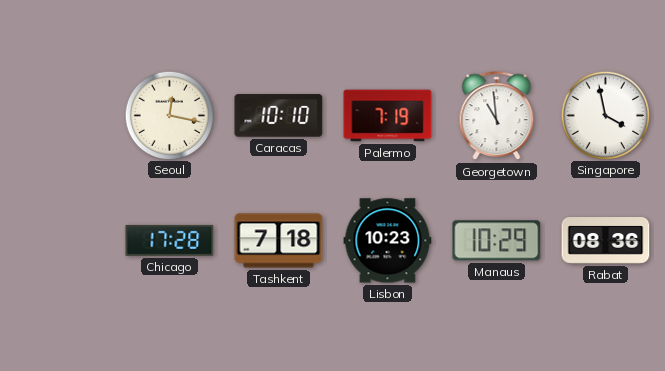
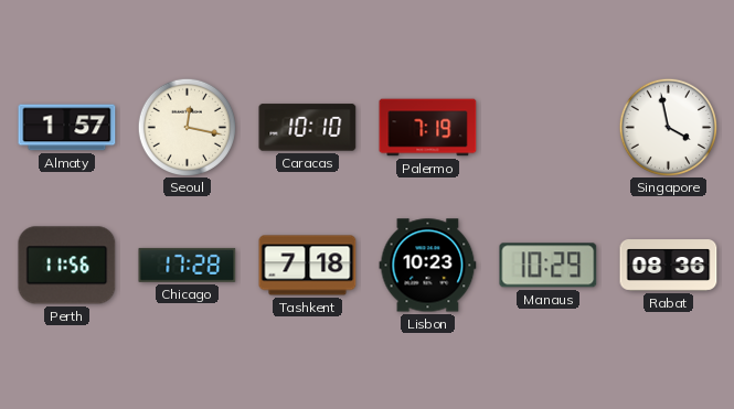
Almaty: none -> 1:57 (67, 128)
Georgetown: 10:59 -> none (497, 116)
Perth: none -> 11:56 (67, 266)
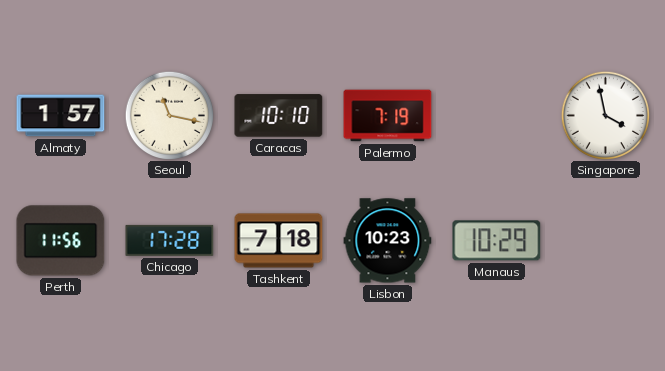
Seoul: 12:17 -> 11:17 (169, 115)
Rabat: 08:36 -> none (669, 266)
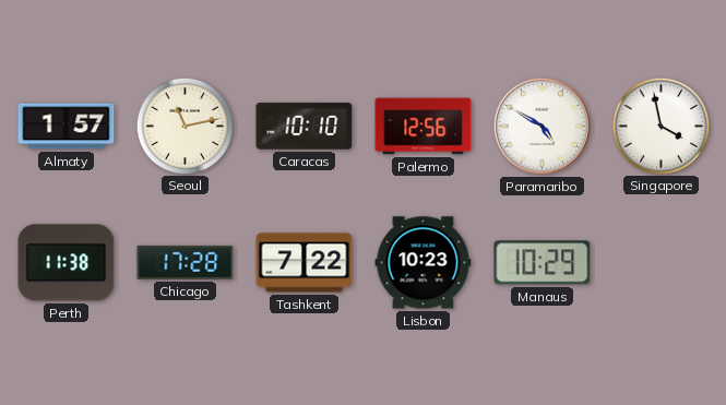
Seoul: 11:17 -> 11:13 (185, 126)
Palermo: 7:19 -> 12:56 (424, 127)
Paramaribo: none -> 4:50 (541, 126)
Perth: 11:56 -> 11:38 (67, 263)
Tashkent: 7:18 -> 7:22 (305, 263)
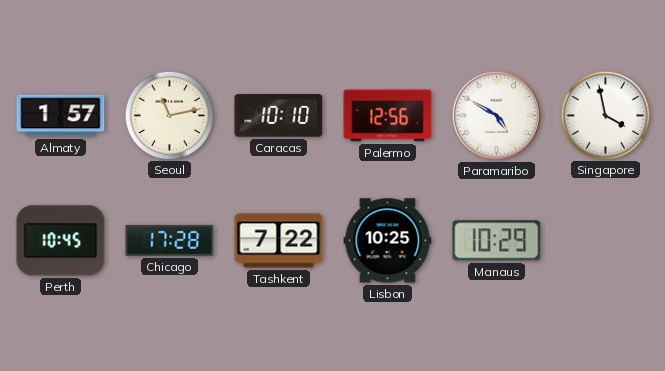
Perth: 11:38 -> 10:45 (61, 241)
Lisbon: 10:23 -> 10:25 (388, 241)
